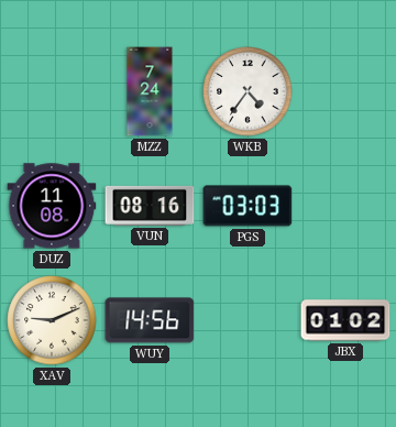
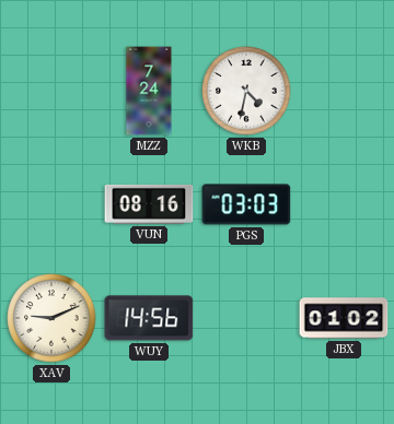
WKB: 4:36 -> 4:32 (246, 91)
DUZ: 11:08 -> none (52, 206)
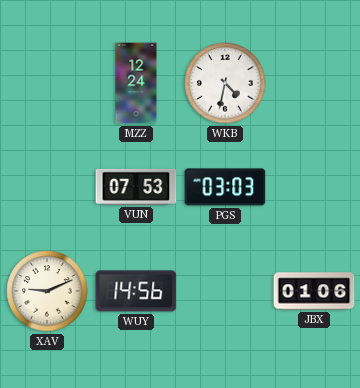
MZZ: 7:24 -> 12:24 (136, 83)
VUN: 08:16 -> 07:53 (136, 187)
JBX: 01:02 -> 01:06 (314, 291)
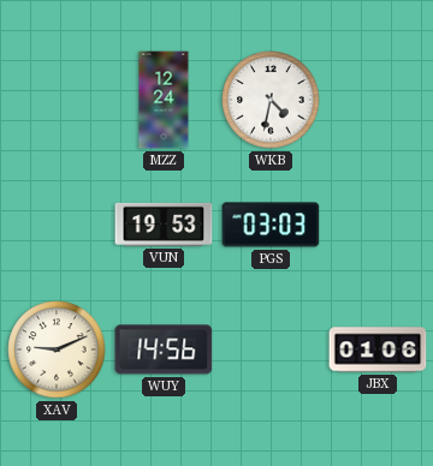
VUN: 07:53 -> 19:53 (164, 225)
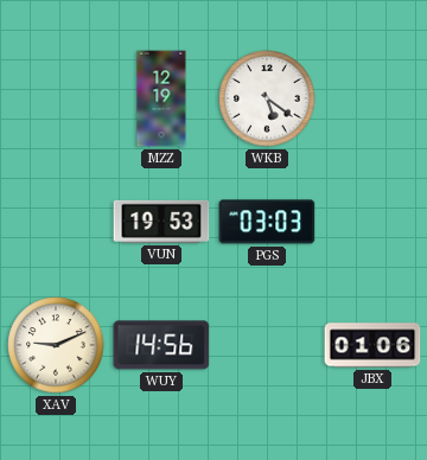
MZZ: 12:24 -> 12:19 (161, 98)
WKB: 4:32 -> 5:21 (267, 98)
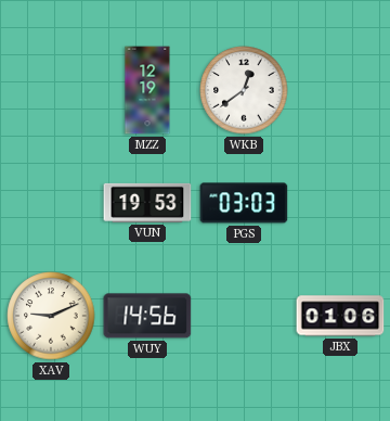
WKB: 5:21 -> 12:39 (244, 90)
